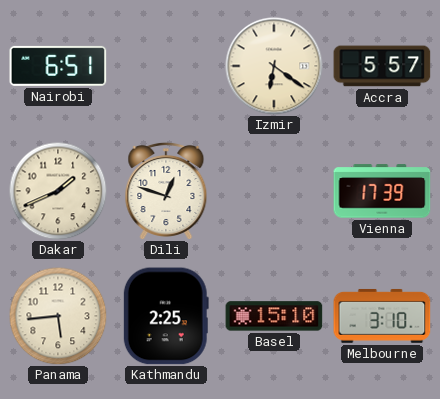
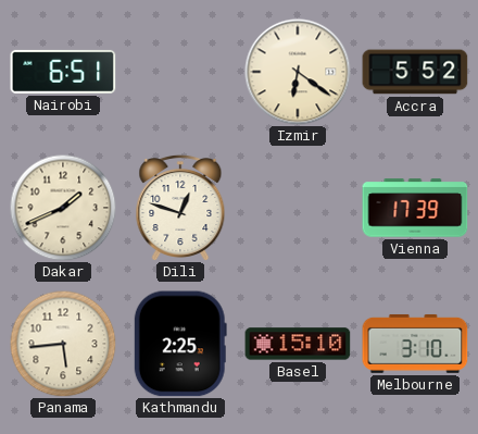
Accra: 5:57 -> 5:52 (415, 72)
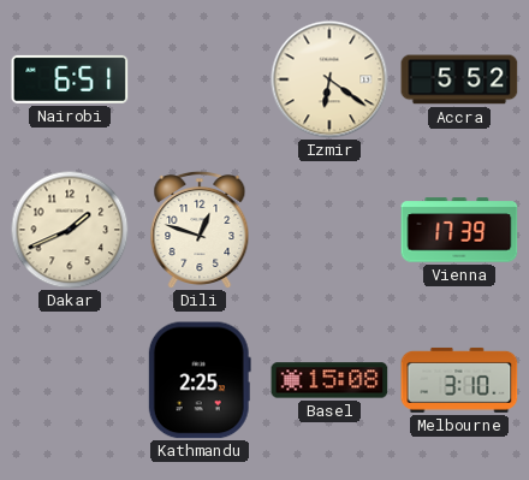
Panama: 5:44 -> none (63, 344)
Basel: 15:10 -> 15:08 (329, 380)
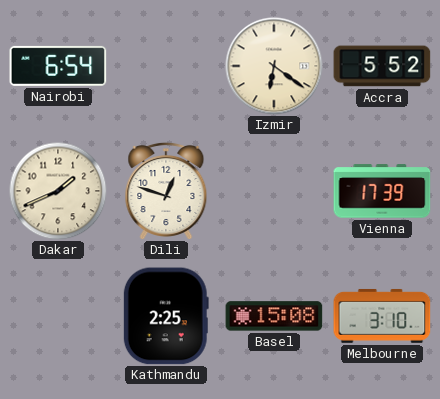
Nairobi: 6:51 -> 6:54 (58, 66)
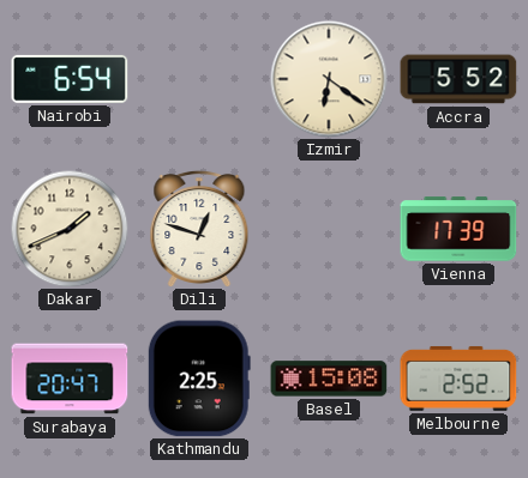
Surabaya: none -> 20:47 (70, 379)
Melbourne: 3:10 -> 2:52 (458, 379)
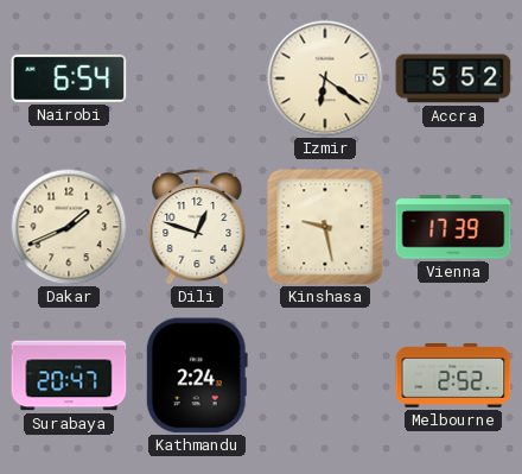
Kinshasa: none -> 9:28 (325, 227)
Kathmandu: 2:25 -> 2:24 (197, 375)
Basel: 15:08 -> none (329, 379)
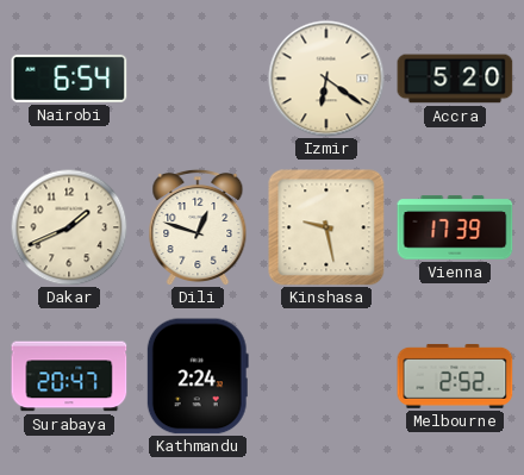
Accra: 5:52 -> 5:20 (455, 79)
